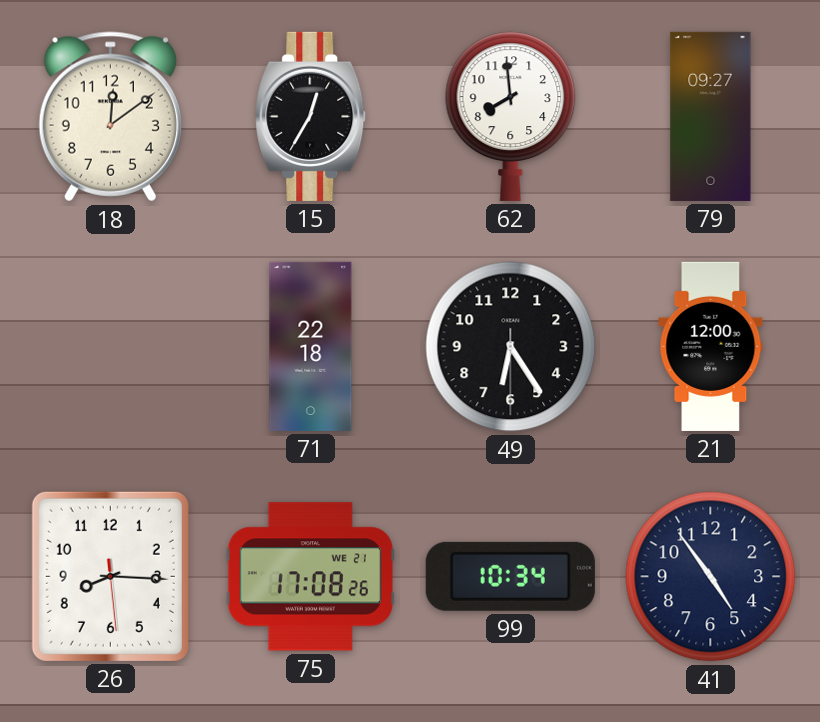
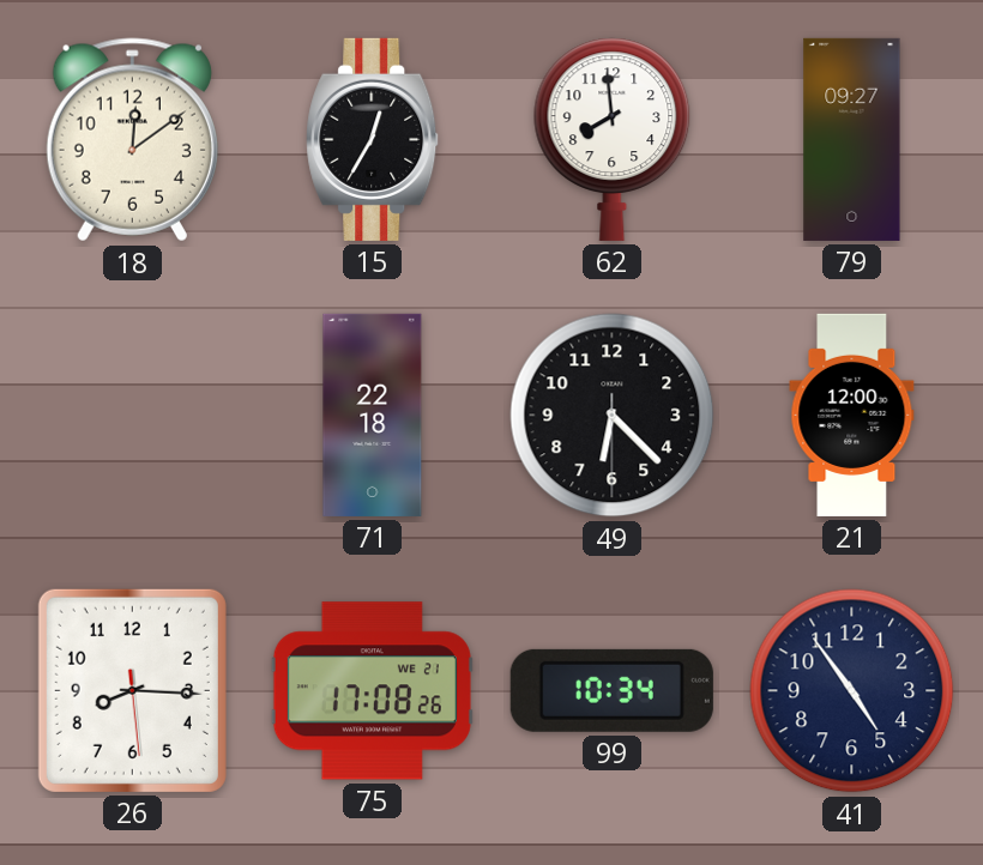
49: 6:24 -> 6:22 (613, 416)
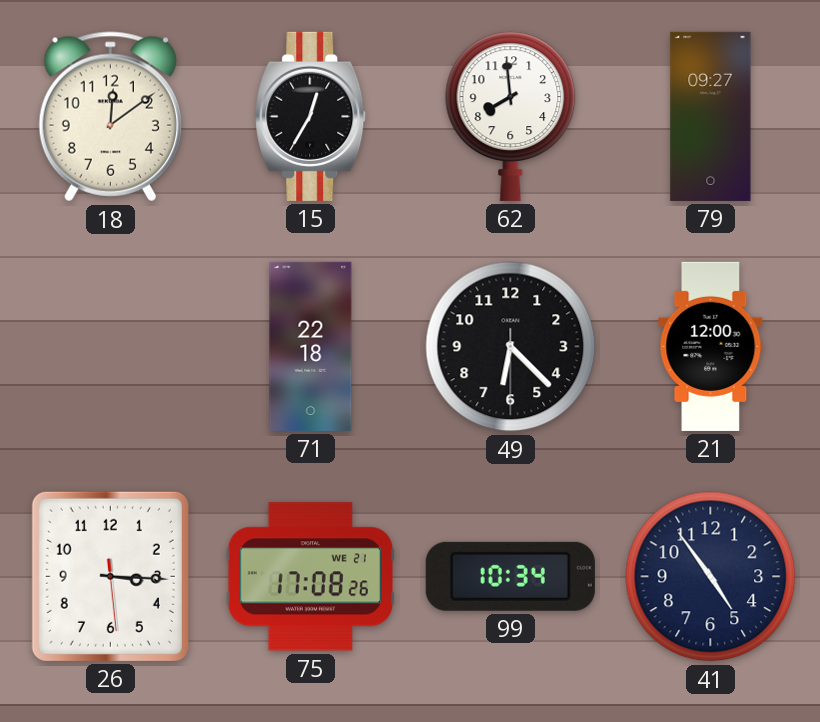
26: 8:15 -> 3:15 (110, 576)
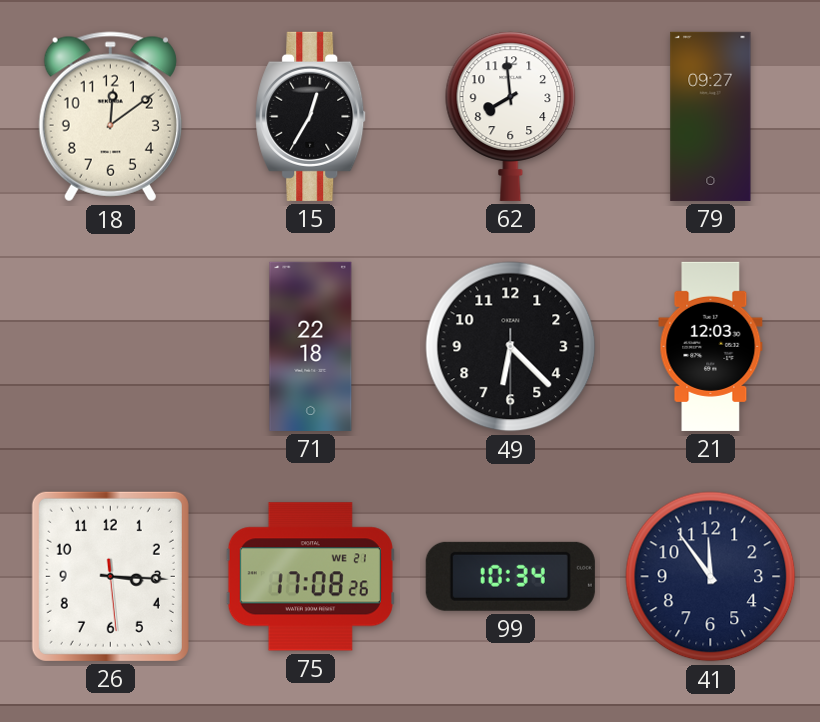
21: 12:00 -> 12:03 (711, 346)
41: 4:54 -> 11:54 (711, 577)
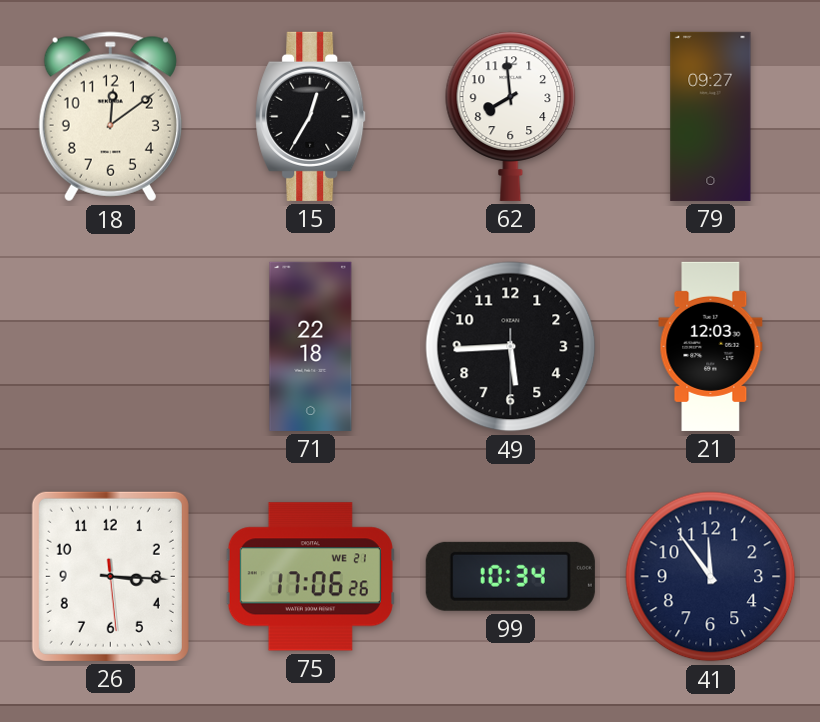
49: 6:22 -> 5:44 (511, 347)
75: 17:08 -> 17:06 (310, 577)
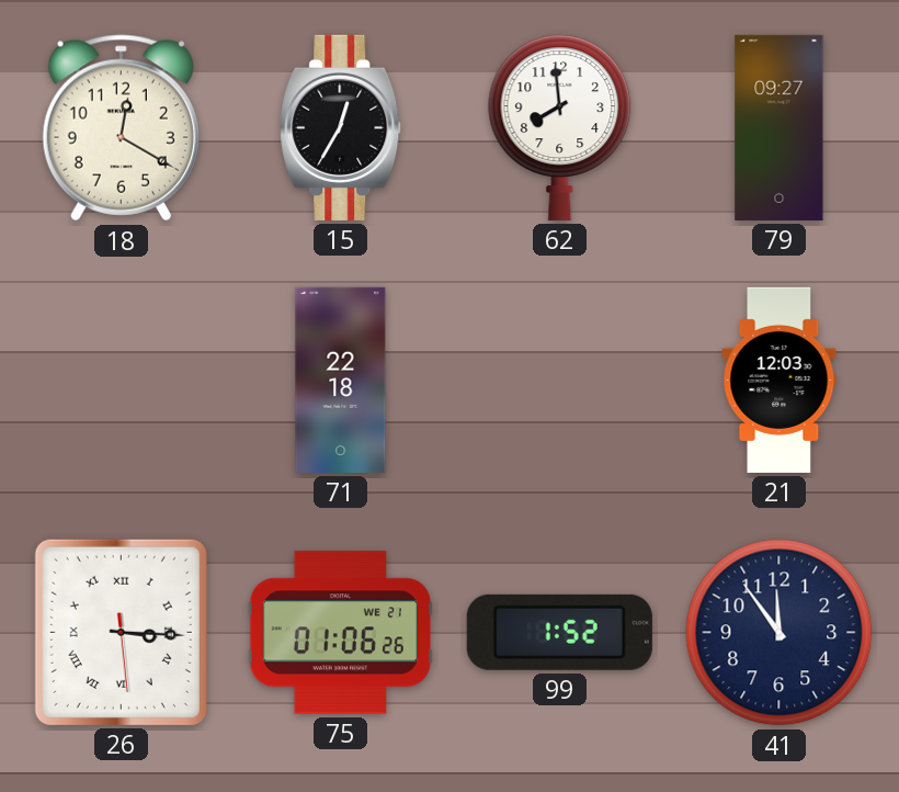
18: 12:09 -> 12:20 (121, 128)
49: 5:44 -> none (511, 347)
26 numerals: Arabic -> Roman (121, 632)
75: 17:06 -> 01:06 (340, 633)
99: 10:34 -> 1:52 (559, 632)
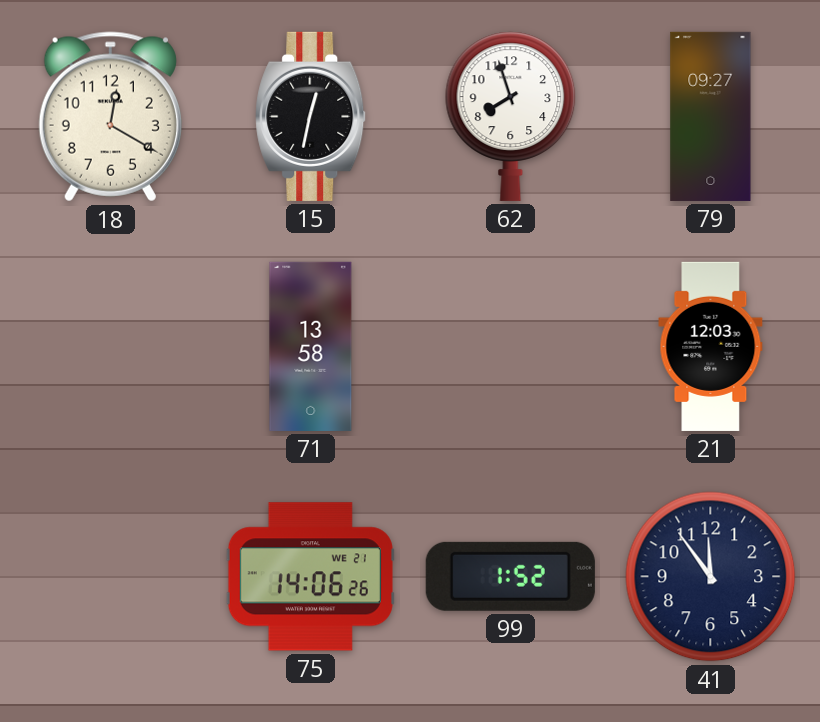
15: 12:35 -> 12:32 (311, 116)
62: 7:59 -> 7:57 (511, 116)
71: 22:18 -> 13:58 (311, 346)
26: 3:15 -> none (121, 632)
75: 01:06 -> 14:06 (310, 577)
